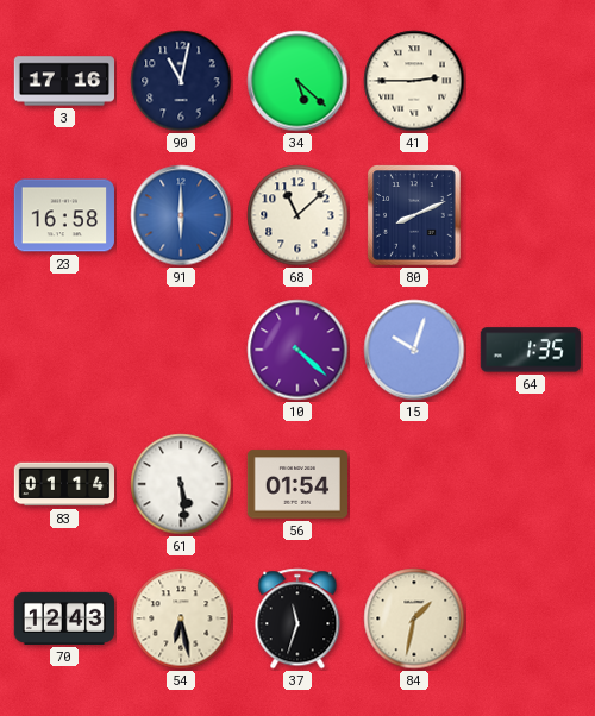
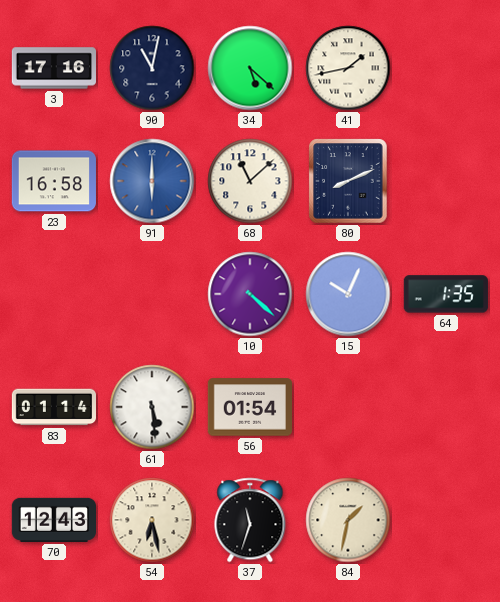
41: 2:45 -> 1:43 (348, 68)
15: 10:03 -> 10:04 (348, 294)
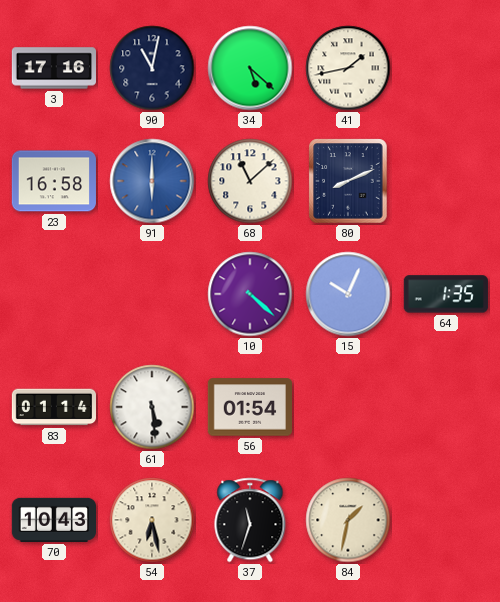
70: 12:43 -> 10:43 (53, 520)
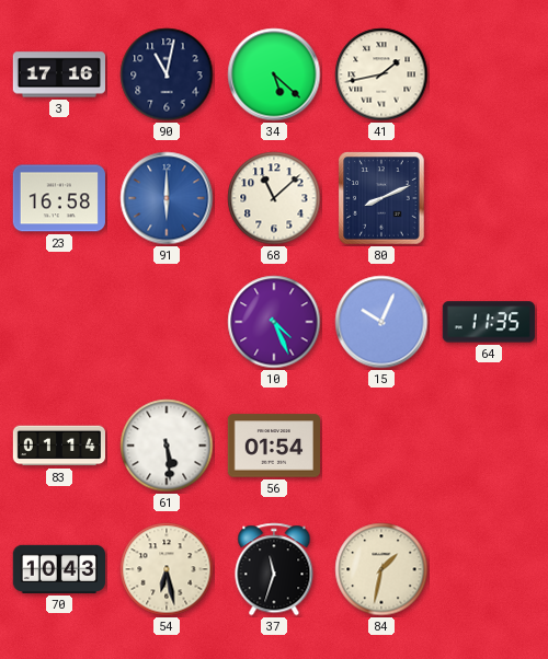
10: 4:22 -> 4:26 (274, 322)
64: 1:35 -> 11:35 (489, 322)
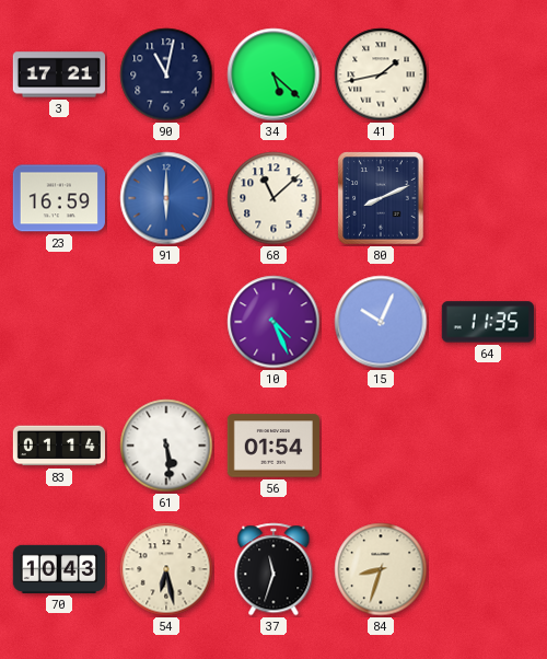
3: 17:16 -> 17:21 (58, 74)
23: 16:58 -> 16:59 (58, 198)
84: 1:32 -> 8:33 (381, 569)
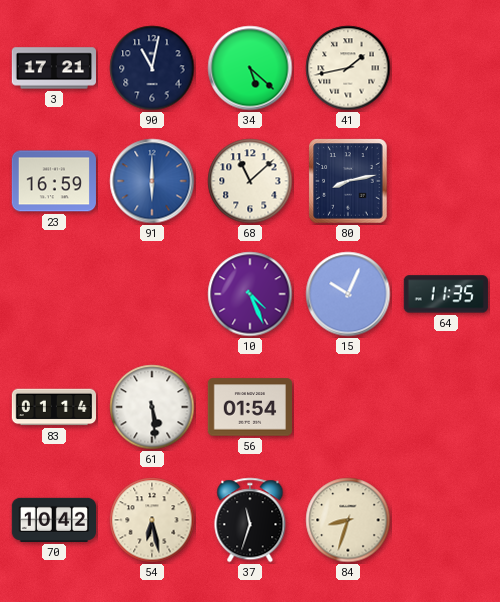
80: 8:11 -> 8:13 (348, 181)
70: 10:43 -> 10:42 (53, 520)
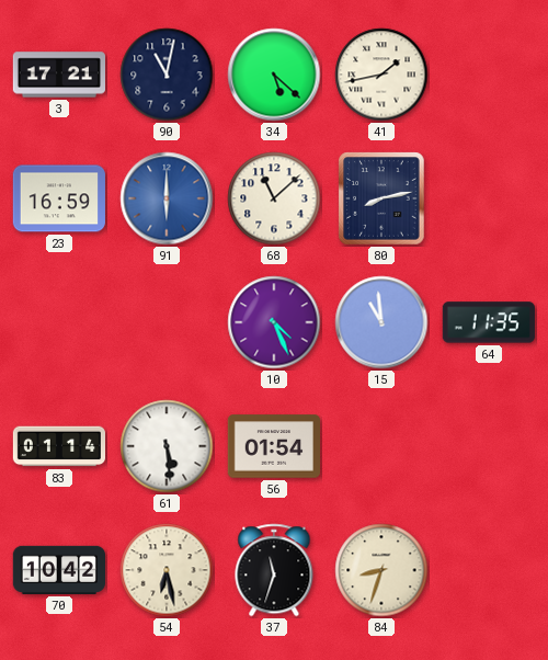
15: 10:04 -> 10:59 (381, 322)
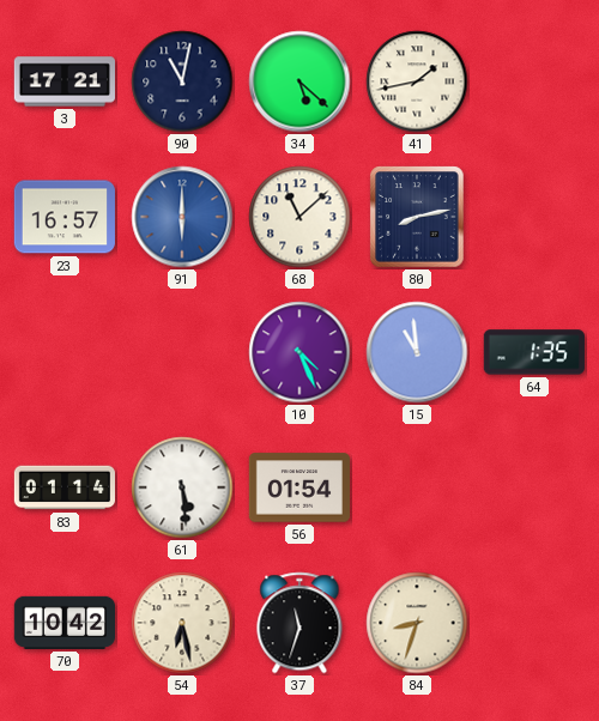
23: 16:59 -> 16:57 (63, 217)
64: 11:35 -> 1:35 (534, 352)
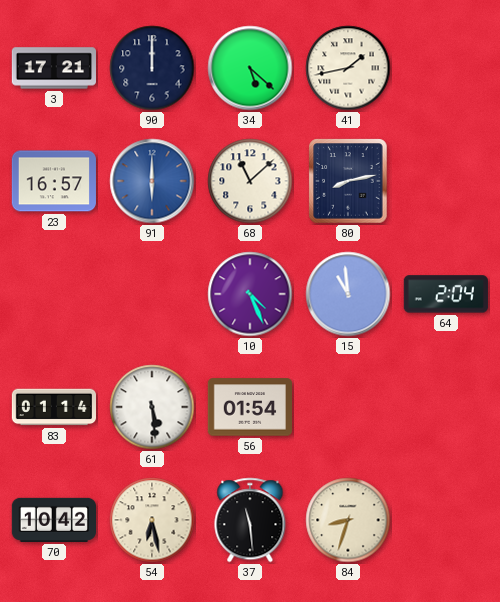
90: 11:02 -> 12:00 (152, 68)
64: 1:35 -> 2:04 (446, 294)
37: 11:33 -> 11:29 (250, 520)
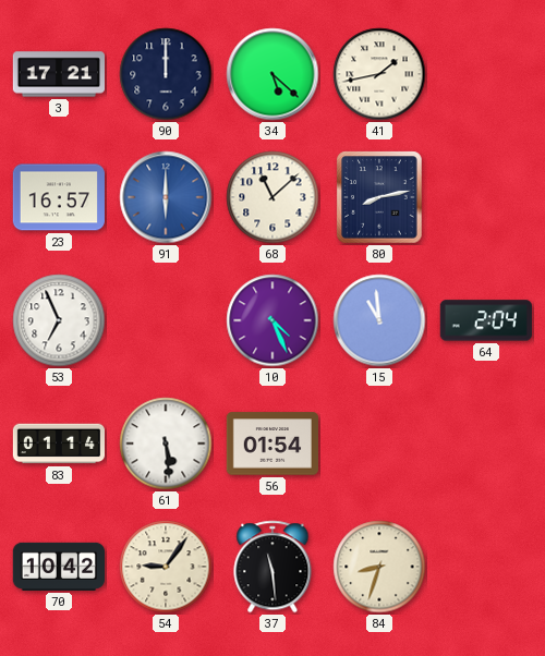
53: none -> 6:56 (59, 320)
54: 6:28 -> 9:06 (166, 567)
